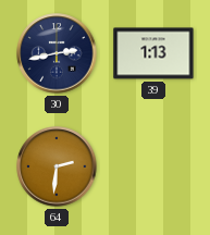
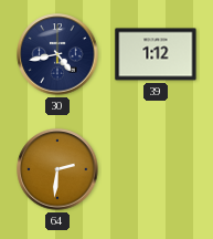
30: 2:43 -> 4:43 (57, 54)
39: 1:13 -> 1:12 (156, 54)
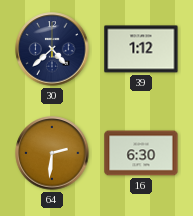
30: 4:43 -> 4:38 (52, 49)
16: none -> 6:30 (141, 153)
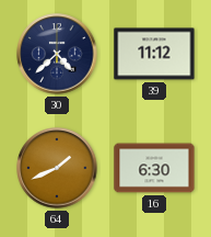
39: 1:12 -> 11:12 (154, 54)
64: 2:31 -> 1:41 (57, 168)
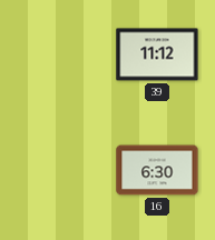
30: 4:38 -> none (57, 54)
64: 1:41 -> none (57, 168)
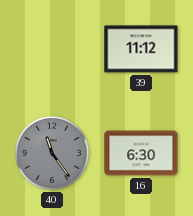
40: none -> 11:24 (52, 153)
